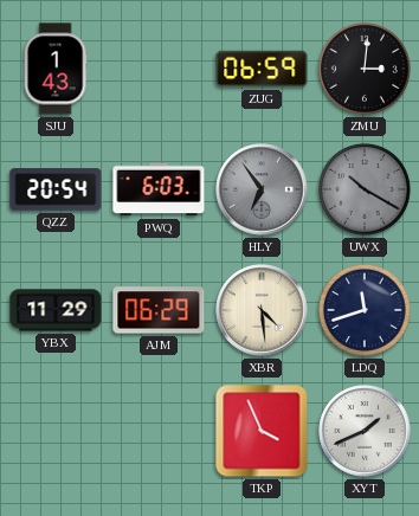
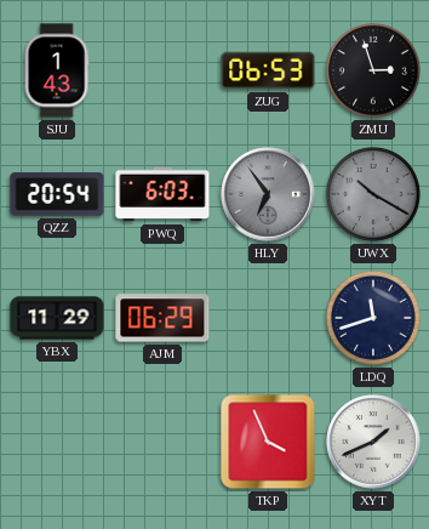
ZUG: 06:59 -> 06:53 (268, 70)
ZMU: 3:01 -> 2:57 (373, 70)
XBR: 4:29 -> none (262, 310)
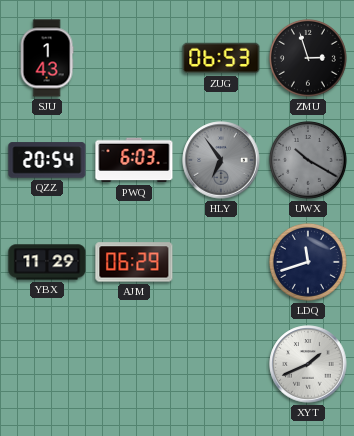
TKP: 3:56 -> none (268, 442)
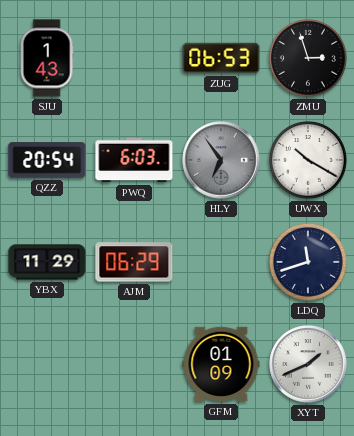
UWX dial: grey -> white (308, 160)
GFM: none -> 01:09 (221, 364)
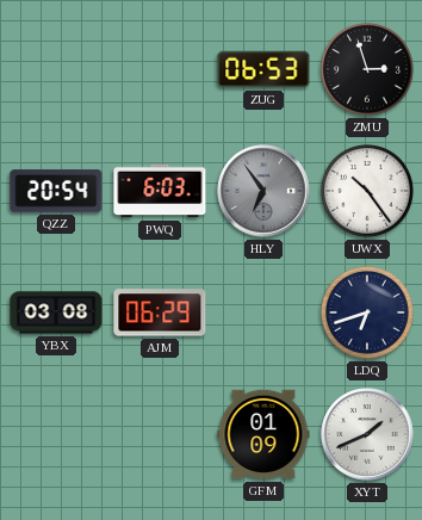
SJU: 1:43 -> none (47, 58)
UWX: 10:20 -> 10:24 (367, 191)
YBX: 11:29 -> 03:08 (56, 312)
LDQ: 11:42 -> 6:42 (367, 312)
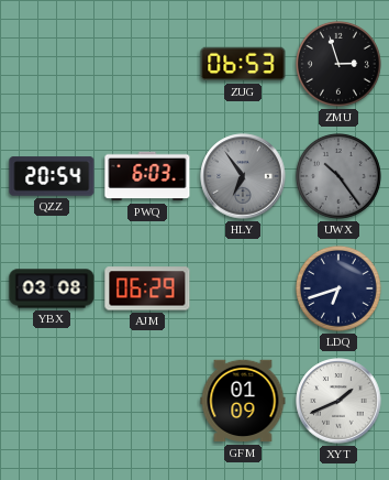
UWX dial: white -> grey (338, 176)
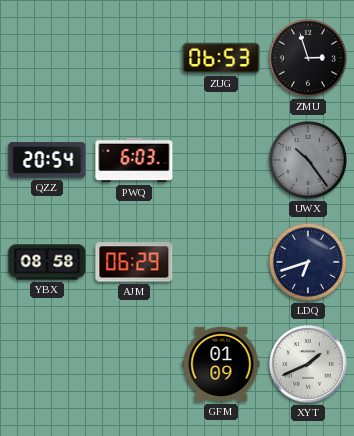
HLY: 6:54 -> none (243, 176)
YBX: 03:08 -> 08:58 (47, 262)
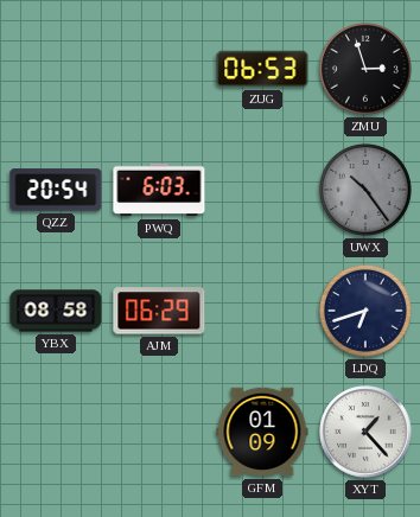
XYT: 1:41 -> 1:23 (365, 432)
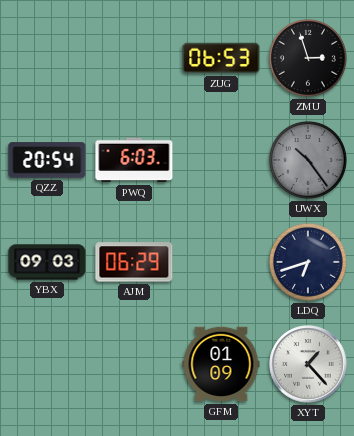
YBX: 08:58 -> 09:03 (47, 262)
